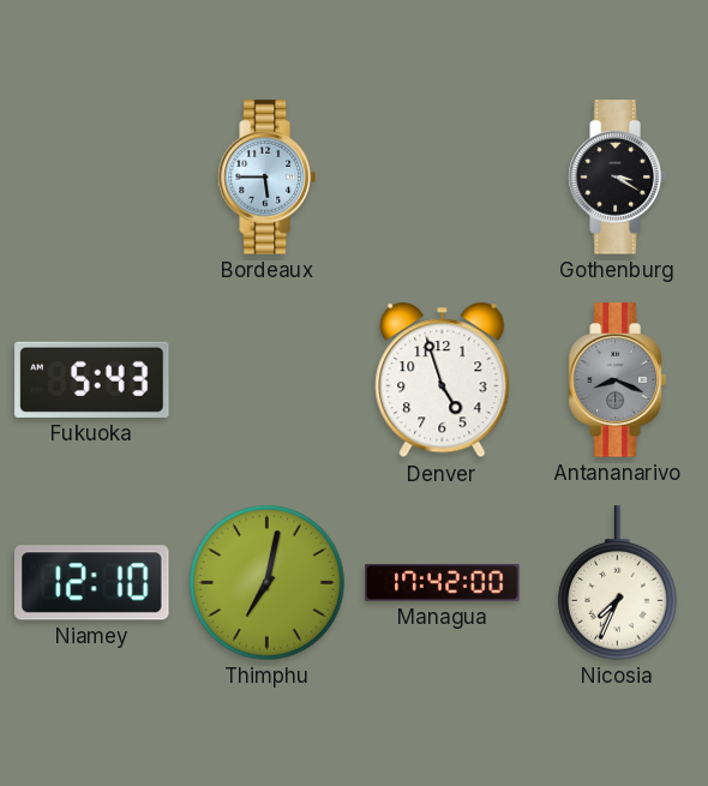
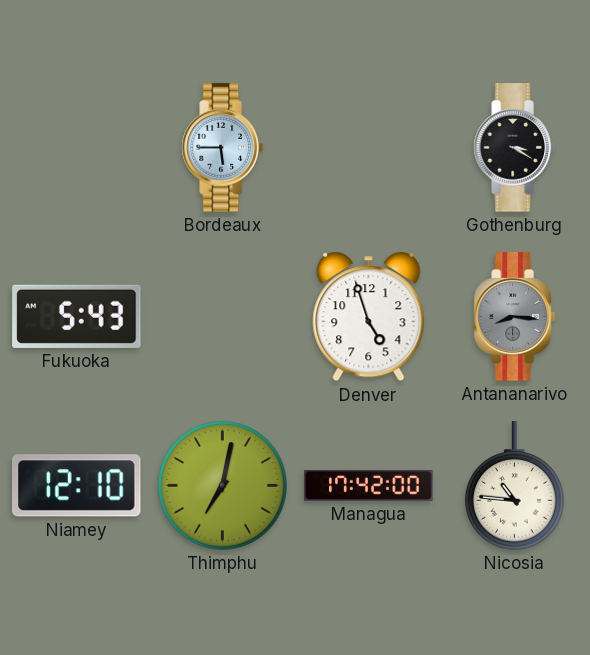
Antananarivo: 8:19 -> 8:16 (514, 317)
Nicosia: 7:34 -> 10:46 (515, 486)
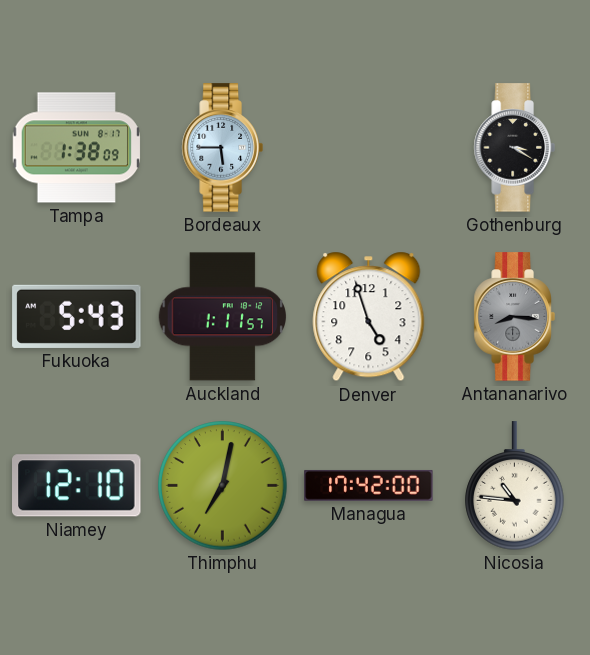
Tampa: none -> 1:38 (76, 148)
Auckland: none -> 1:11 (223, 317)
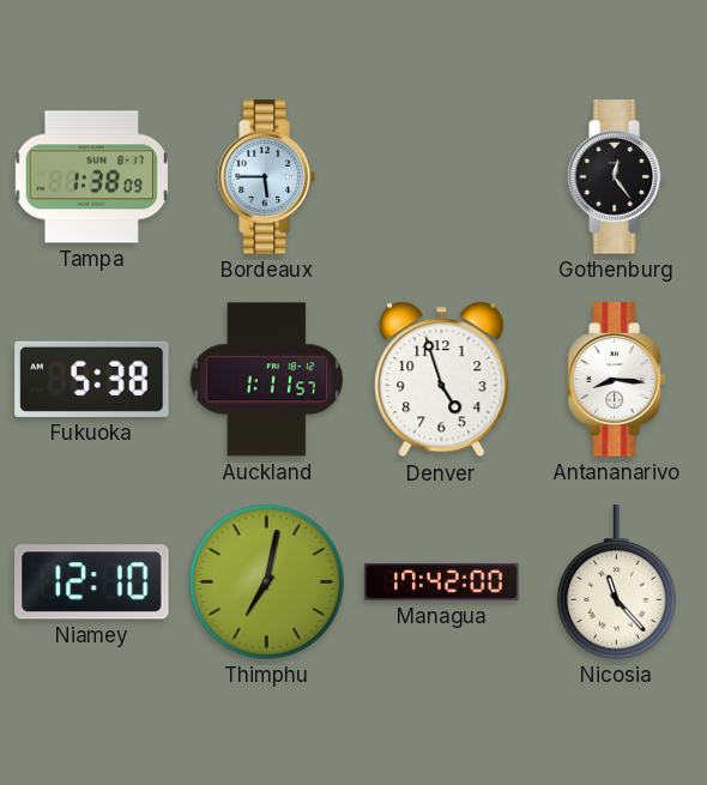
Gothenburg: 3:20 -> 12:24 (616, 177)
Fukuoka: 5:43 -> 5:38 (92, 379)
Antananarivo dial: grey -> white (616, 380)
Nicosia: 10:46 -> 11:23 (617, 582)
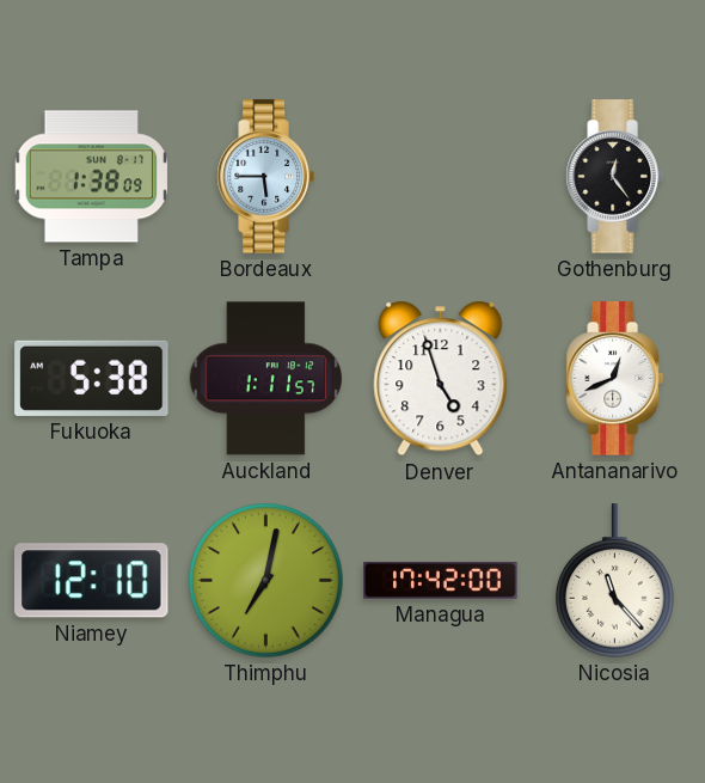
Antananarivo: 8:16 -> 12:41 (614, 379)
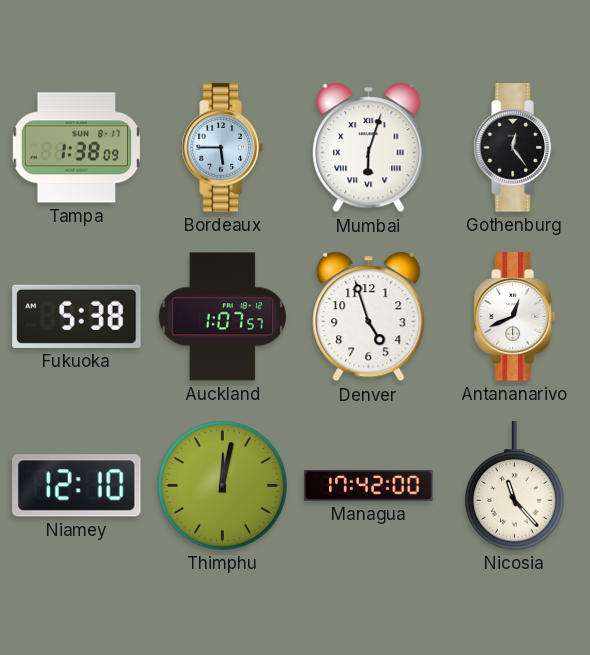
Mumbai: none -> 6:03 (369, 148)
Auckland: 1:11 -> 1:07 (223, 317)
Thimphu: 7:02 -> 12:02 (223, 486)
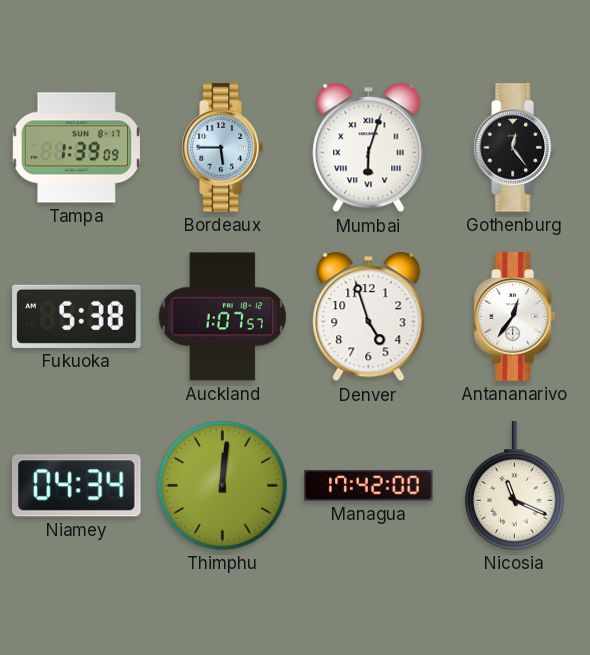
Tampa: 1:38 -> 1:39 (76, 148)
Antananarivo: 12:41 -> 12:36 (514, 317)
Niamey: 12:10 -> 04:34 (77, 486)
Thimphu: 12:02 -> 12:01 (223, 486)
Nicosia: 11:23 -> 11:19 (515, 486)
